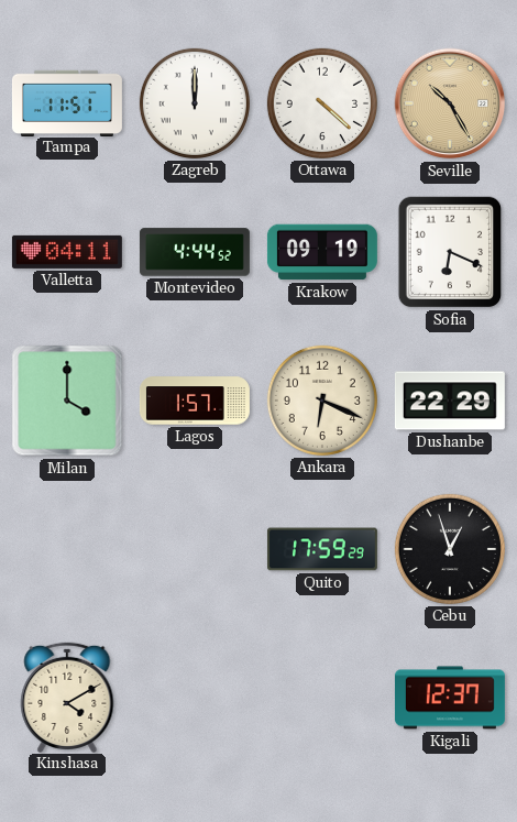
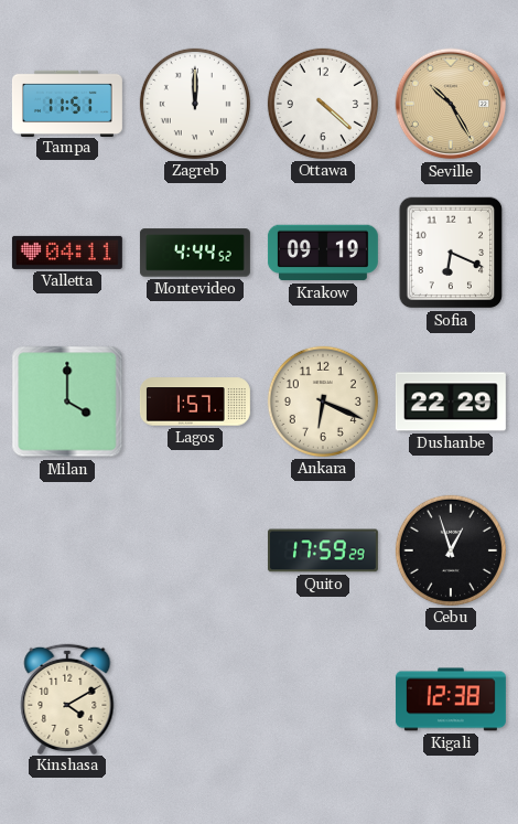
Kigali: 12:37 -> 12:38 (451, 699)
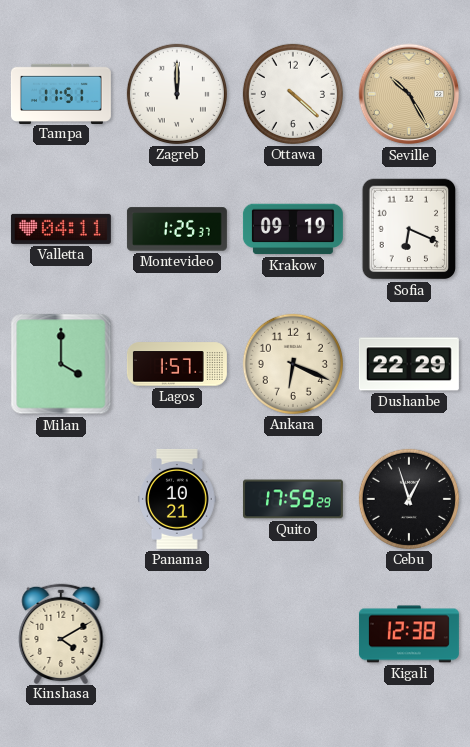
Montevideo: 4:44 -> 1:25 (177, 229)
Panama: none -> 10:21 (178, 499)
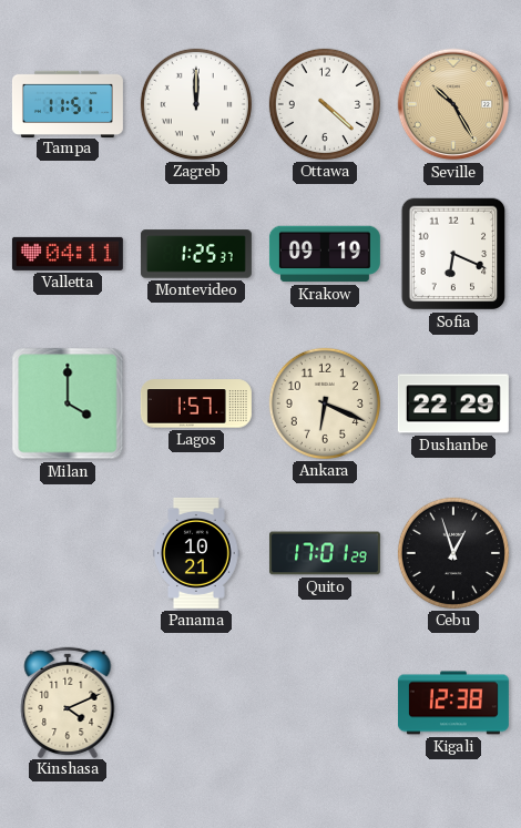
Quito: 17:59 -> 17:01 (325, 553)
Kinshasa: 4:10 -> 4:11 (68, 702)
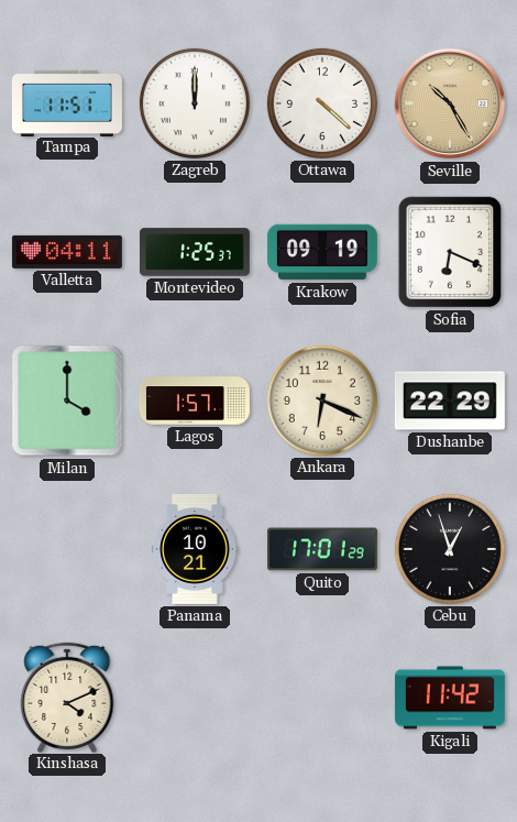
Kigali: 12:38 -> 11:42 (450, 698)
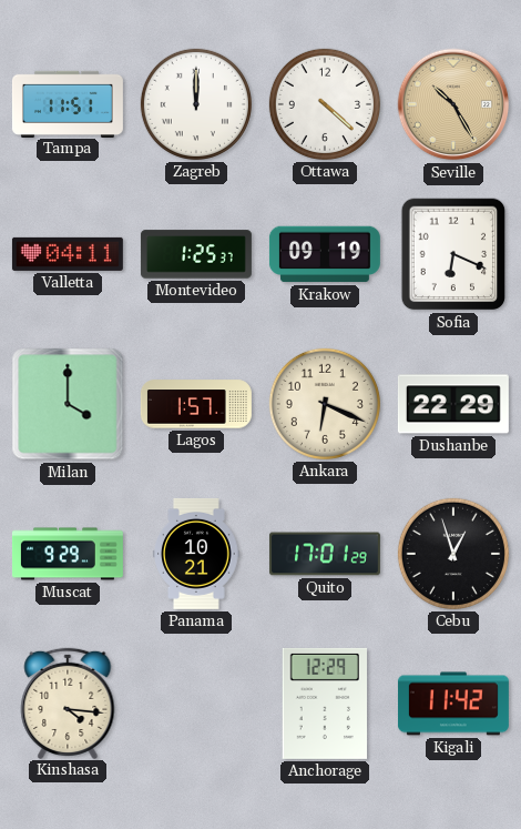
Muscat: none -> 9:29 (68, 554)
Kinshasa: 4:11 -> 4:16 (68, 702)
Anchorage: none -> 12:29 (324, 704)
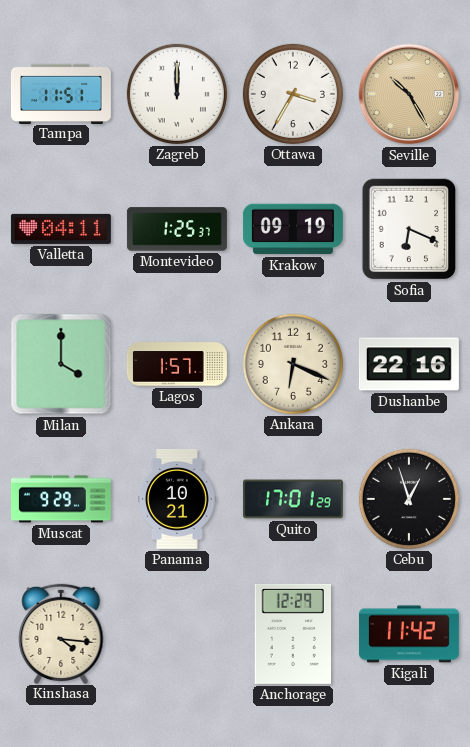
Ottawa: 4:22 -> 3:35 (293, 94)
Dushanbe: 22:29 -> 22:16 (409, 364)
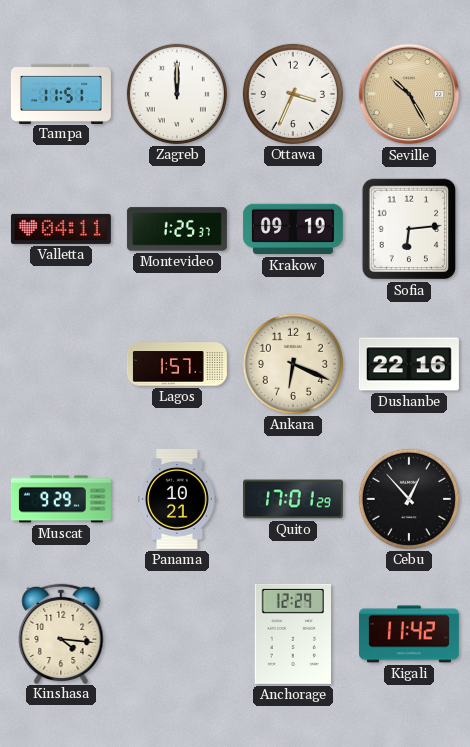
Ottawa: 3:35 -> 3:34 (293, 94)
Sofia: 6:19 -> 6:14 (409, 229)
Milan: 4:00 -> none (61, 364)
Cebu: 12:57 -> 12:53 (409, 499)
